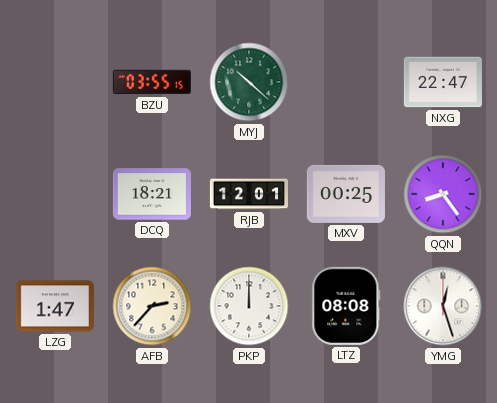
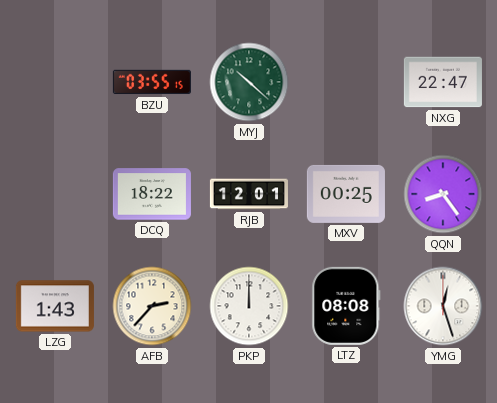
DCQ: 18:21 -> 18:22 (152, 194)
LZG: 1:47 -> 1:43 (55, 306)
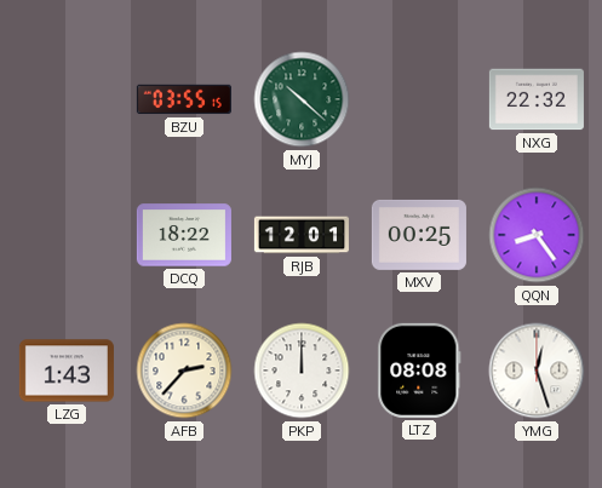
NXG: 22:47 -> 22:32 (537, 99)
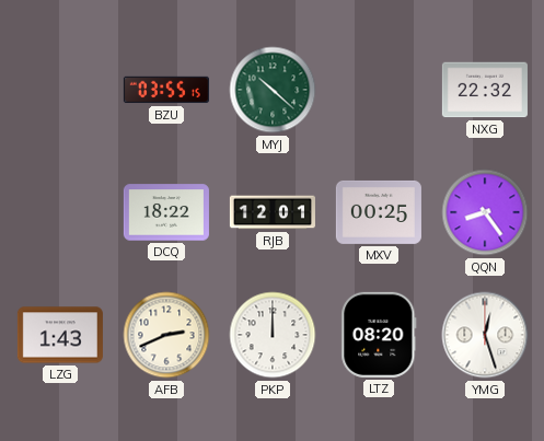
AFB: 2:37 -> 2:41 (166, 335)
LTZ: 08:08 -> 08:20 (379, 335)
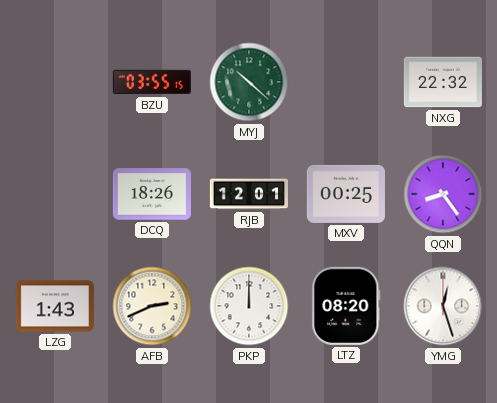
DCQ: 18:22 -> 18:26 (152, 194)
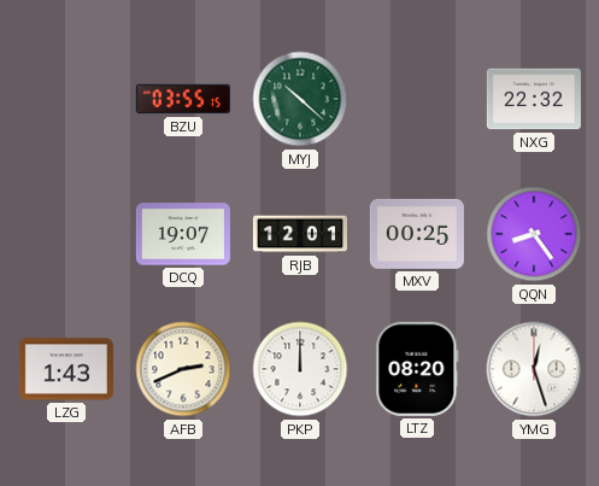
DCQ: 18:26 -> 19:07 (183, 234)
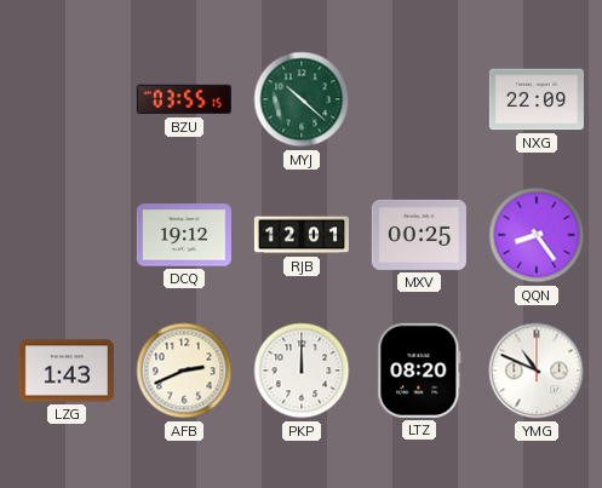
NXG: 22:32 -> 22:09 (537, 99)
DCQ: 19:07 -> 19:12 (184, 235)
YMG: 12:27 -> 10:49 (537, 371)
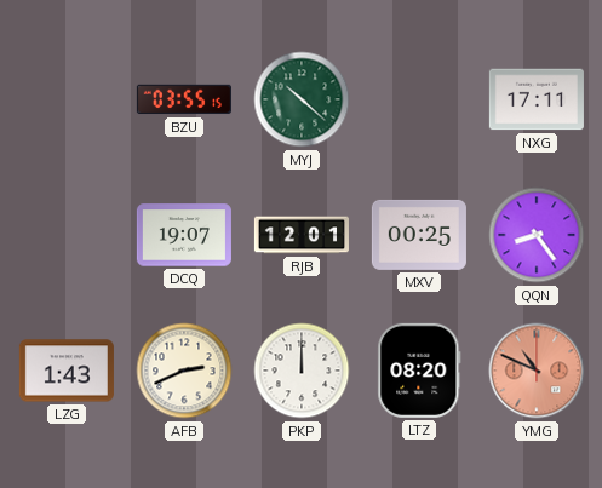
NXG: 22:09 -> 17:11 (537, 99)
DCQ: 19:12 -> 19:07 (184, 235)
YMG dial: white -> salmon (537, 371)
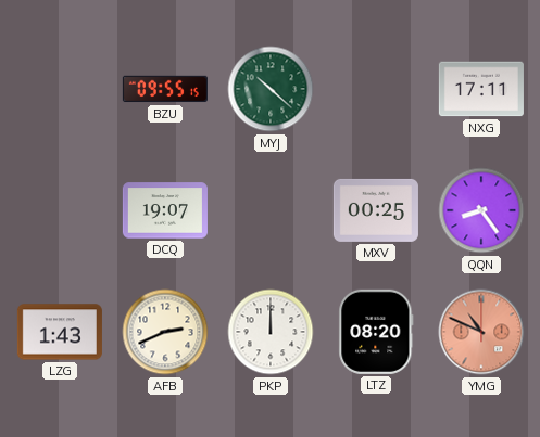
BZU: 03:55 -> 09:55 (165, 89)
RJB: 12:01 -> none (302, 235)
